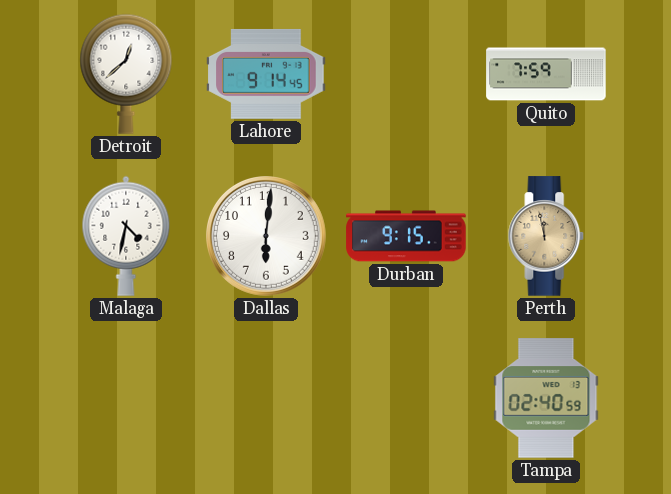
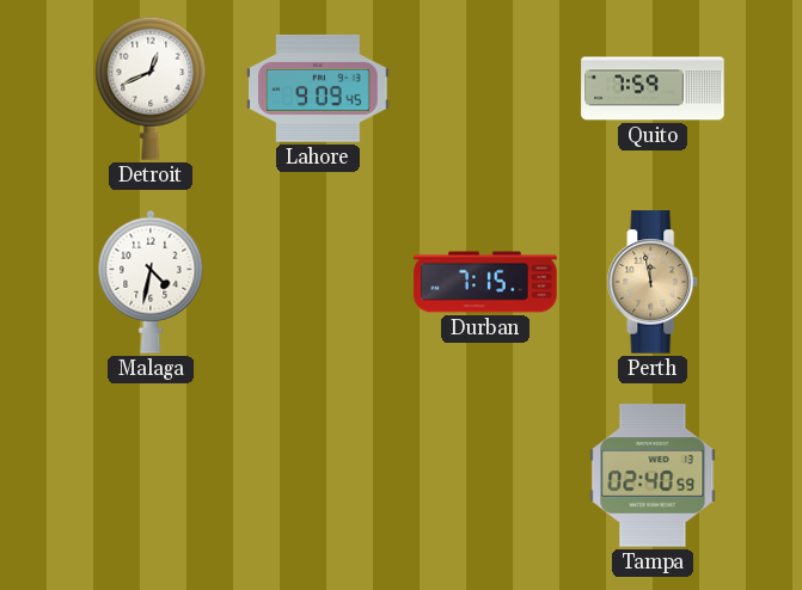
Detroit: 12:38 -> 12:41 (151, 88)
Lahore: 9:14 -> 9:09 (318, 88)
Dallas: 6:01 -> none (267, 237)
Durban: 9:15 -> 7:15 (485, 282)
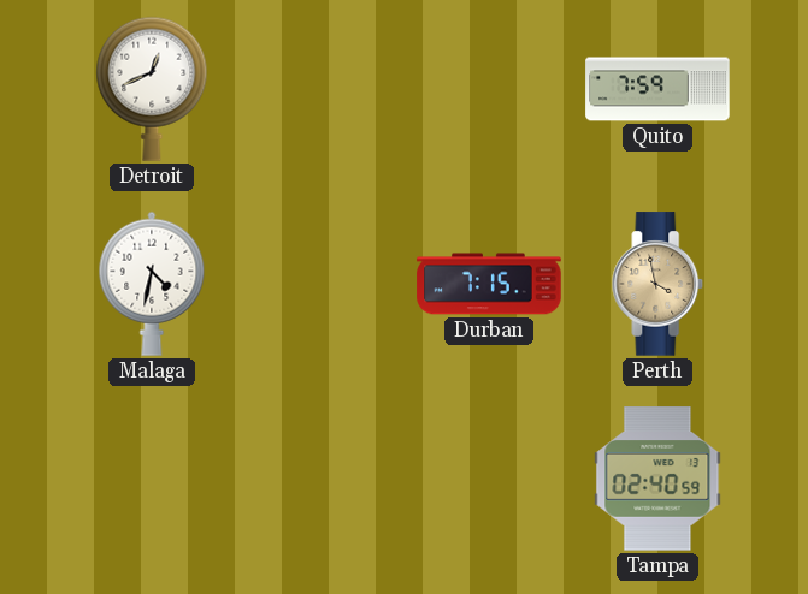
Lahore: 9:09 -> none (318, 88)
Perth: 11:58 -> 3:58 (657, 284)
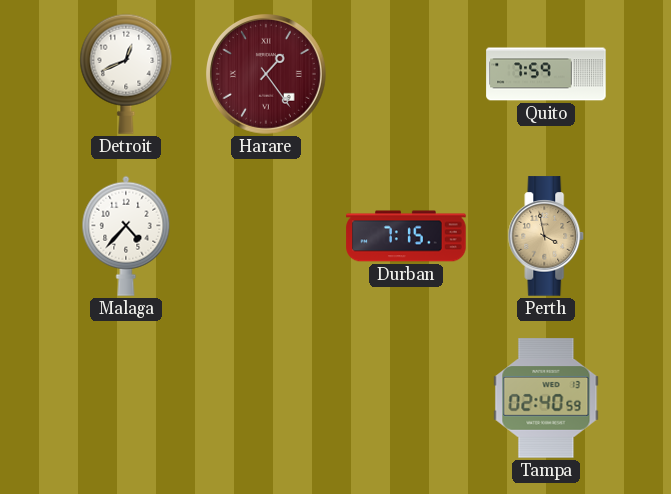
Harare: none -> 1:24 (267, 75)
Malaga: 4:32 -> 4:37 (126, 236)
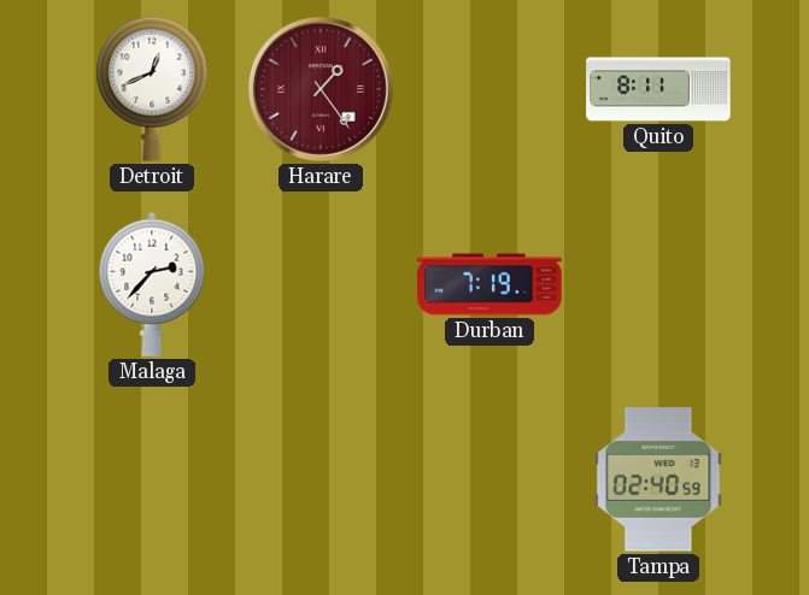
Quito: 7:59 -> 8:11 (658, 89)
Malaga: 4:37 -> 2:37 (152, 284)
Durban: 7:15 -> 7:19 (489, 284)
Perth: 3:58 -> none (546, 236)
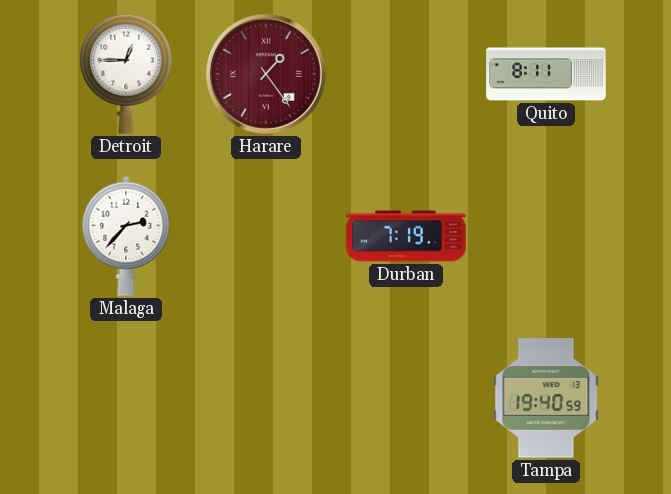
Detroit: 12:41 -> 12:45 (126, 74)
Tampa: 02:40 -> 19:40 (546, 398)
